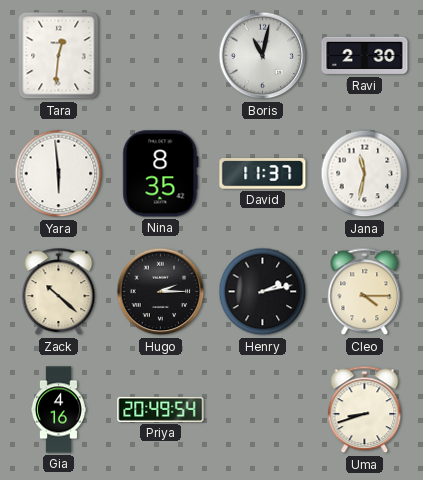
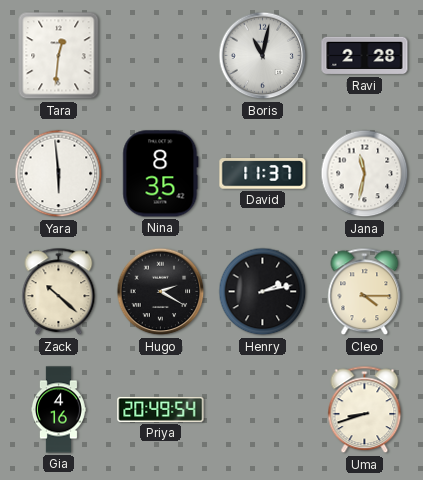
Ravi: 2:30 -> 2:28 (365, 56)
Hugo: 2:15 -> 2:20 (161, 292)
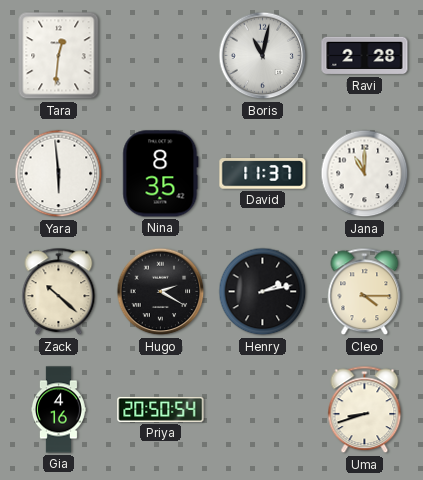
Jana: 11:32 -> 11:00 (365, 174)
Priya: 20:49 -> 20:50 (161, 409)
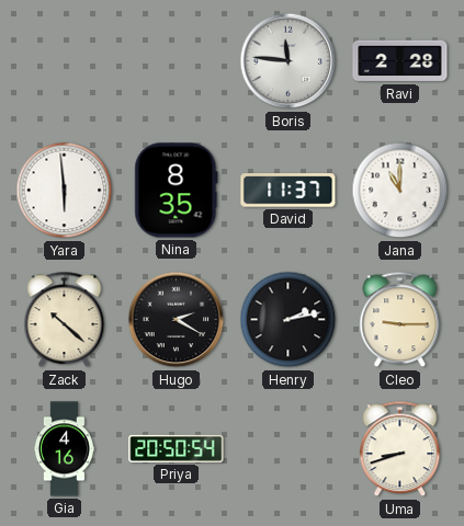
Tara: 12:31 -> none (59, 56)
Boris: 11:02 -> 11:46 (288, 61)
Cleo: 4:15 -> 9:15 (400, 320)
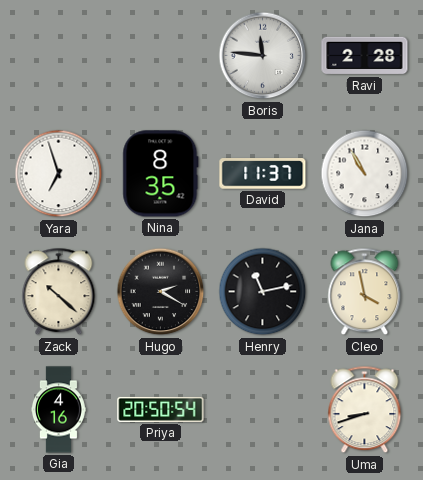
Yara: 5:59 -> 6:57 (59, 174)
Jana: 11:00 -> 10:55 (365, 174)
Henry: 2:13 -> 11:13 (263, 292)
Cleo: 9:15 -> 3:58 (365, 292)
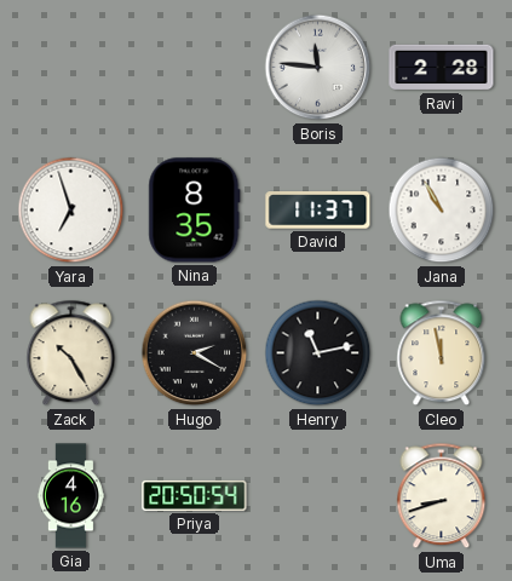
Zack: 10:22 -> 10:25 (71, 353)
Cleo: 3:58 -> 11:58 (442, 353)
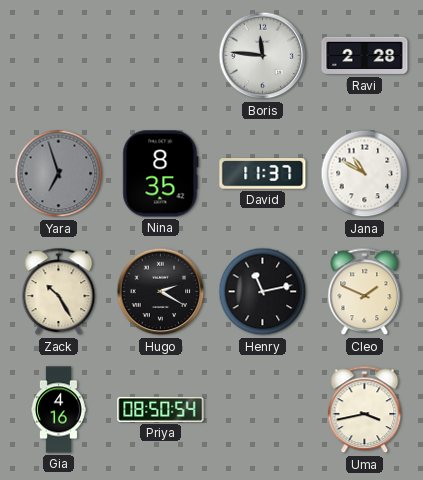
Yara dial: white -> grey (59, 174)
Jana: 10:55 -> 10:50 (365, 174)
Cleo: 11:58 -> 1:49 (365, 292)
Priya: 20:50 -> 08:50 (161, 409)
Uma: 8:42 -> 3:43 (365, 410)
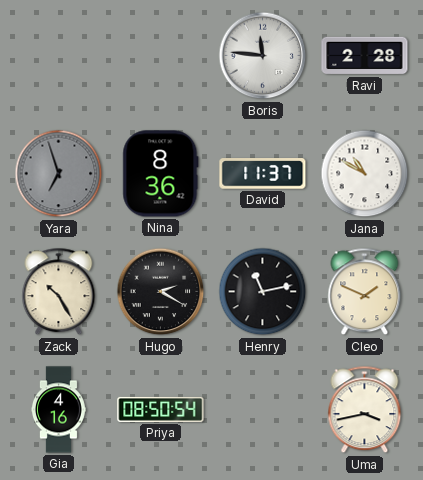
Nina: 8:35 -> 8:36 (161, 174)
